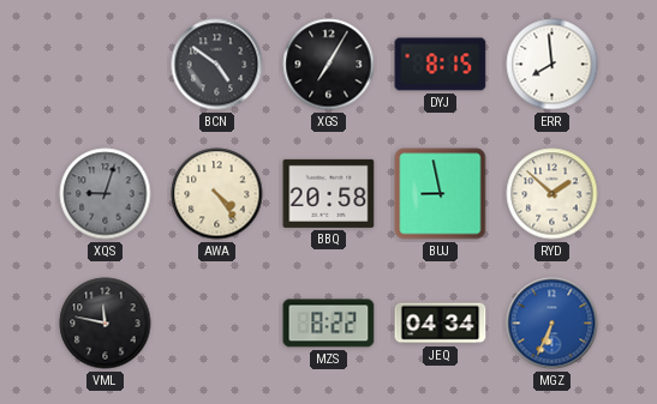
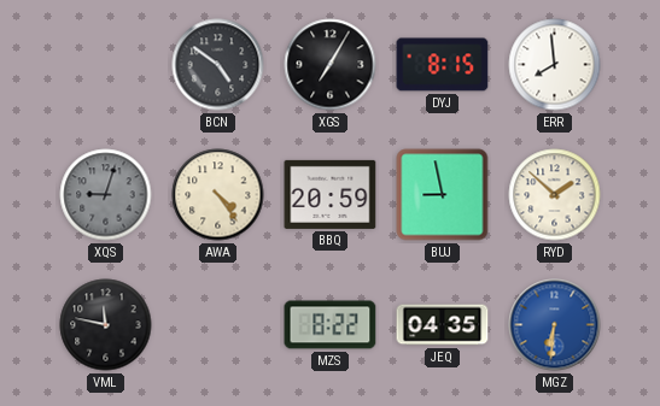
BBQ: 20:58 -> 20:59 (331, 194)
JEQ: 04:34 -> 04:35 (443, 325)
MGZ: 6:34 -> 6:31 (555, 325)
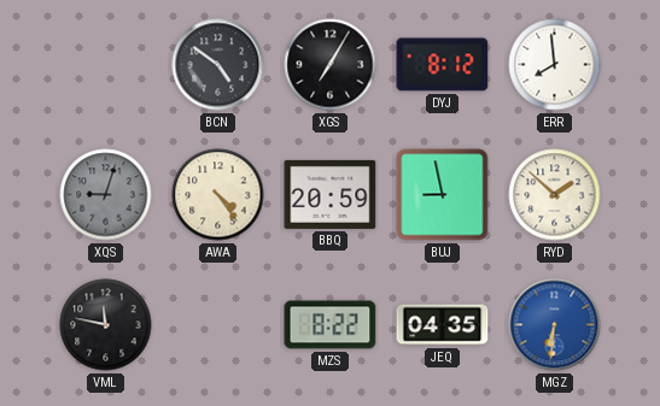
DYJ: 8:15 -> 8:12 (443, 65)
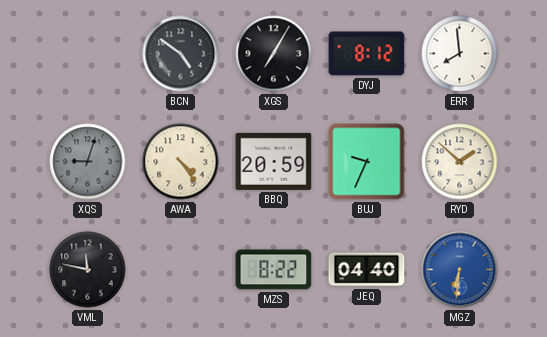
BUJ: 8:58 -> 9:34 (367, 162)
JEQ: 04:35 -> 04:40 (367, 270)
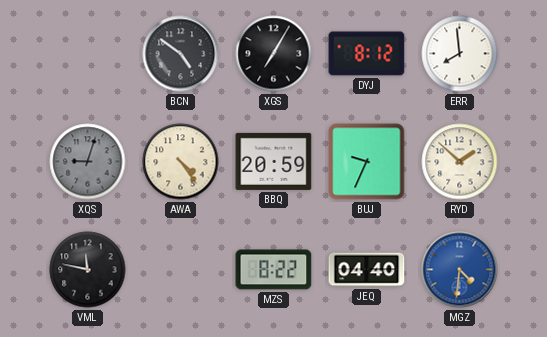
MGZ: 6:31 -> 4:31 (460, 270)
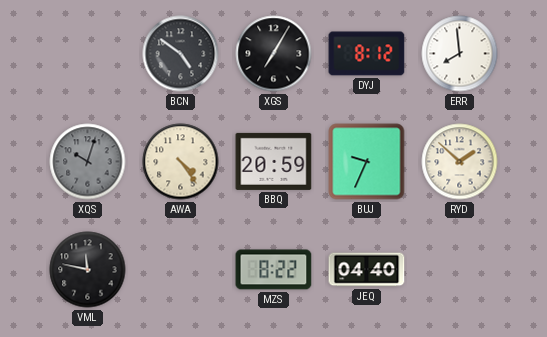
XQS: 9:03 -> 10:03 (88, 162)
MGZ: 4:31 -> none (460, 270)
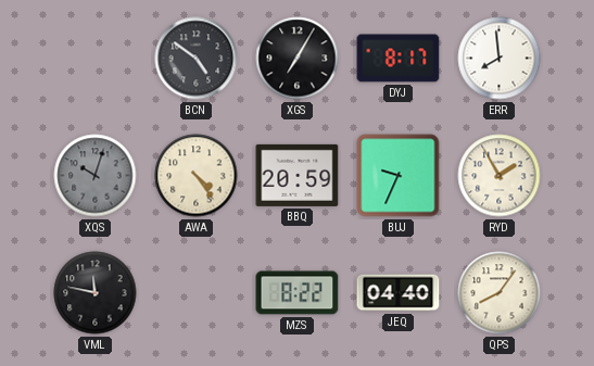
DYJ: 8:12 -> 8:17 (399, 59)
RYD: 1:52 -> 1:55 (500, 176)
QPS: none -> 8:06 (500, 293)
